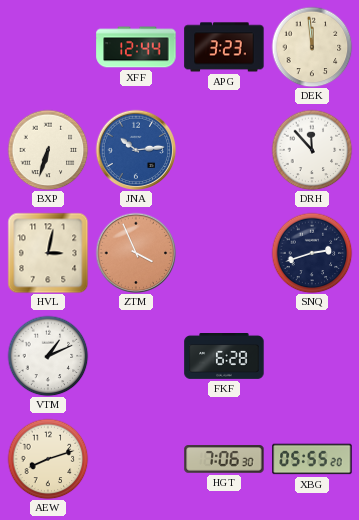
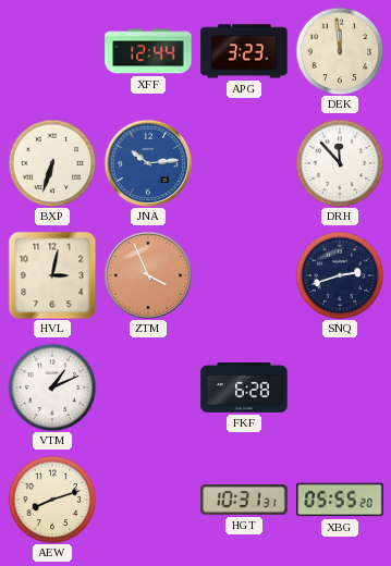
HGT: 7:06 -> 10:31 (244, 500)
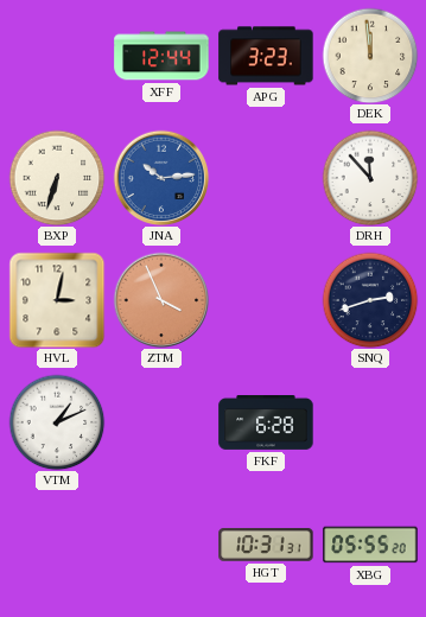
AEW: 8:12 -> none (52, 500)
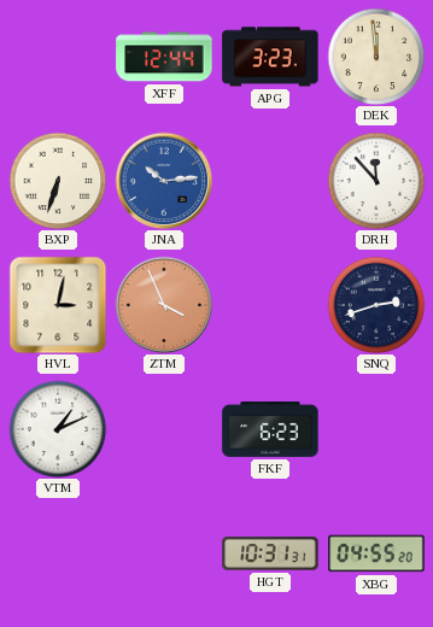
FKF: 6:28 -> 6:23 (270, 430)
XBG: 05:55 -> 04:55 (376, 553)
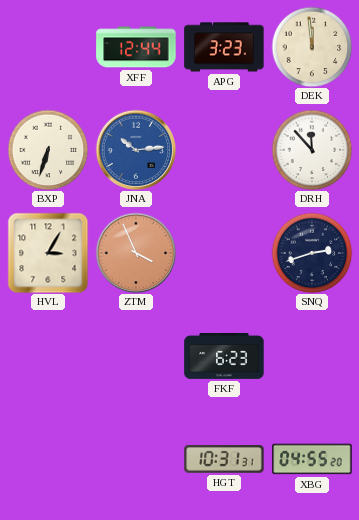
HVL: 3:02 -> 3:05 (48, 253)
VTM: 1:11 -> none (58, 429)
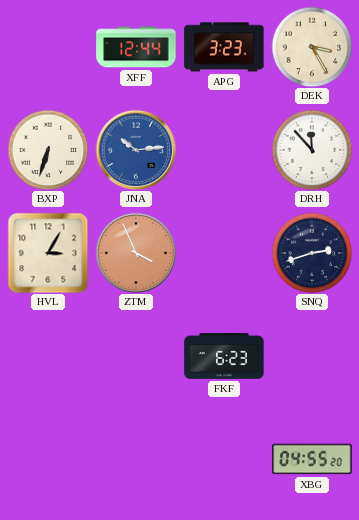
DEK: 11:59 -> 3:25 (312, 47)
HGT: 10:31 -> none (224, 459)
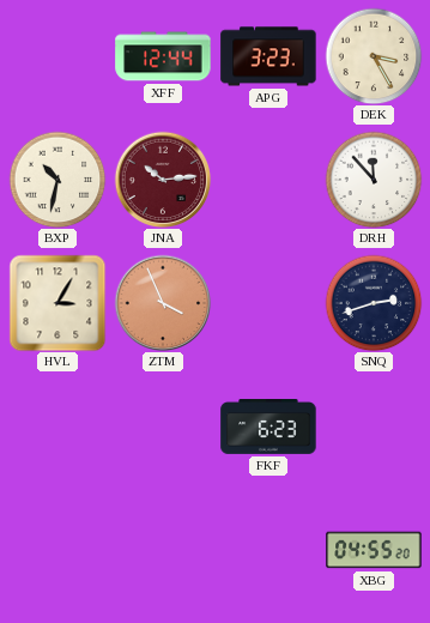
BXP: 6:33 -> 10:32 (57, 180)
JNA dial: blue -> burgundy (163, 180)
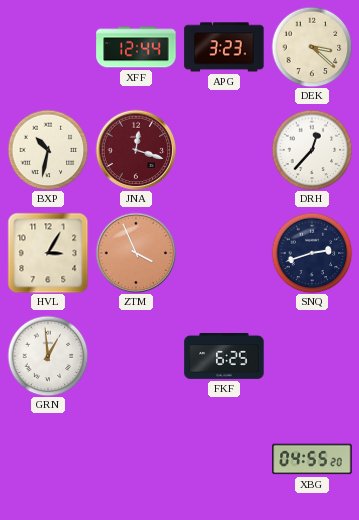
DEK: 3:25 -> 3:22 (312, 47)
JNA: 10:14 -> 12:18 (136, 150)
DRH: 11:53 -> 12:37 (312, 150)
GRN: none -> 12:59 (48, 356)
FKF: 6:23 -> 6:25 (224, 357)
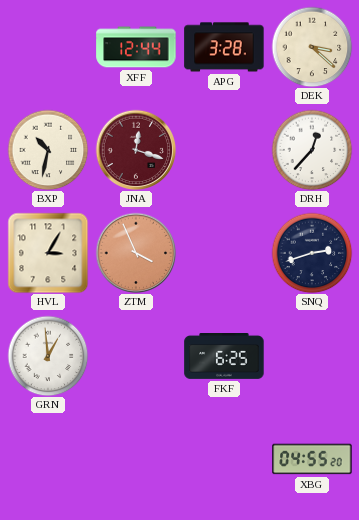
APG: 3:23 -> 3:28 (224, 47)
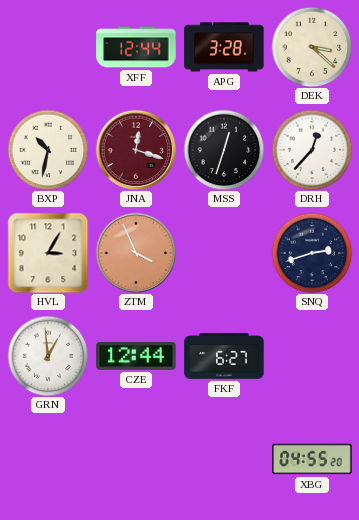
MSS: none -> 12:33 (224, 150)
CZE: none -> 12:44 (136, 357)
FKF: 6:25 -> 6:27 (224, 357)
